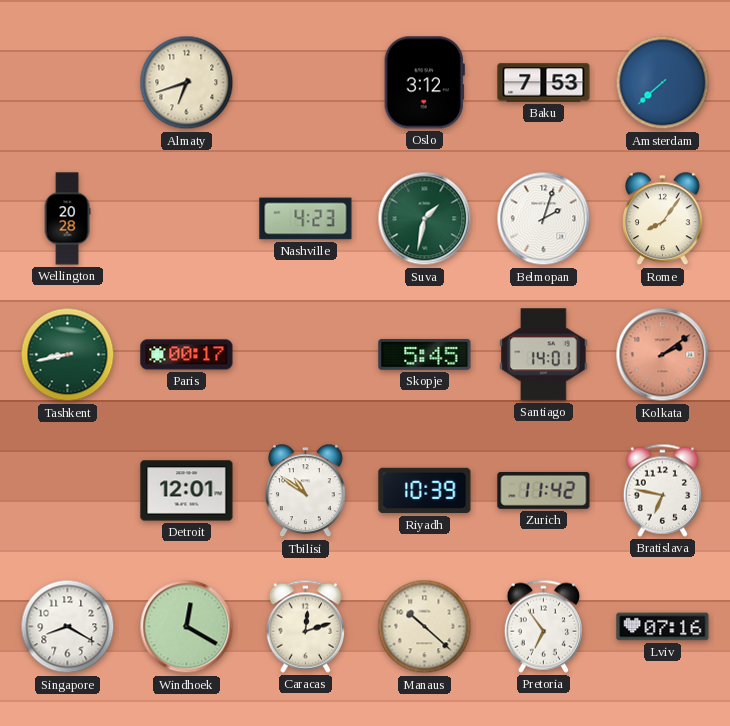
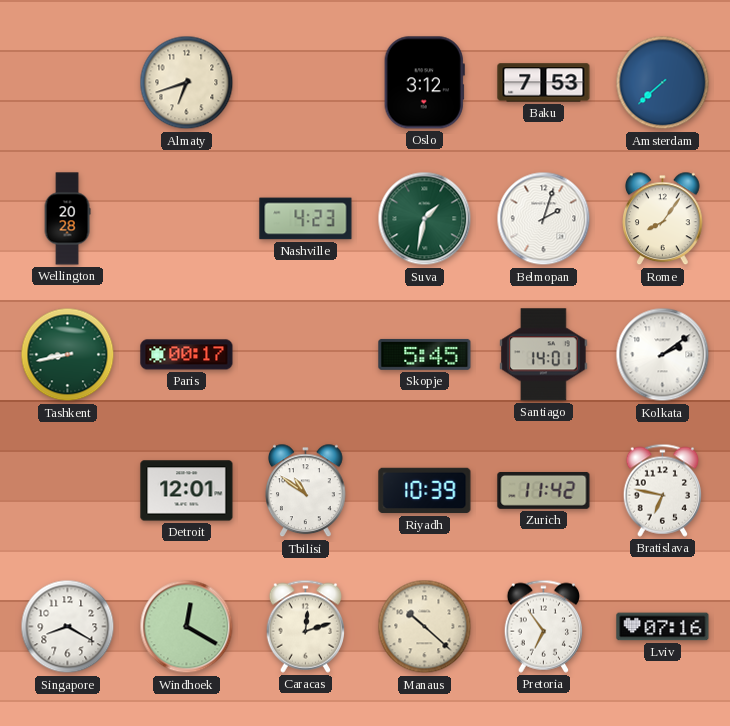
Kolkata dial: salmon -> white (663, 355)
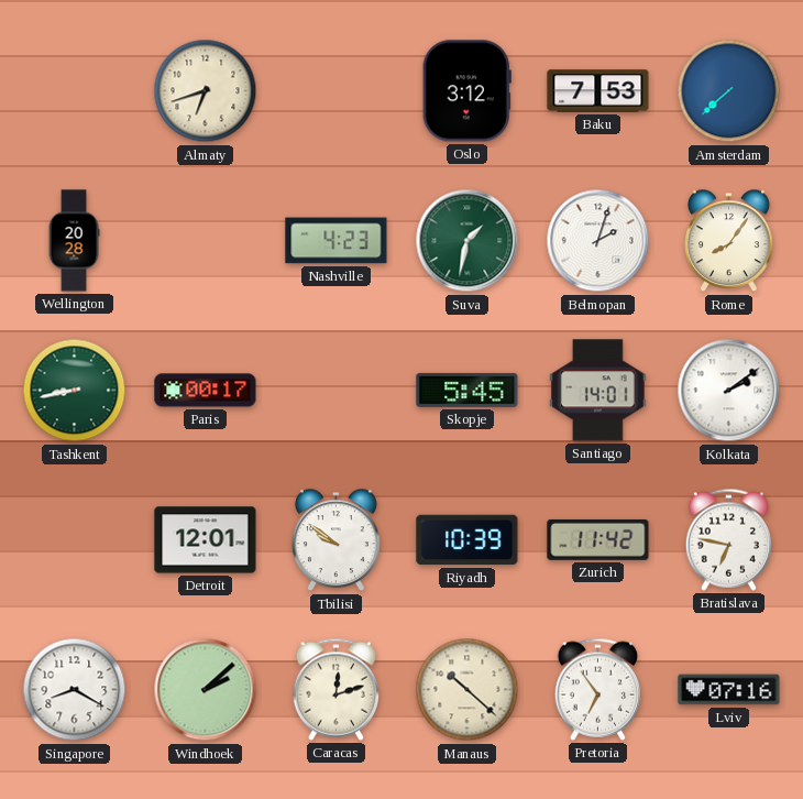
Tbilisi: 10:51 -> 9:51 (337, 540)
Windhoek: 12:20 -> 2:08 (206, 690)
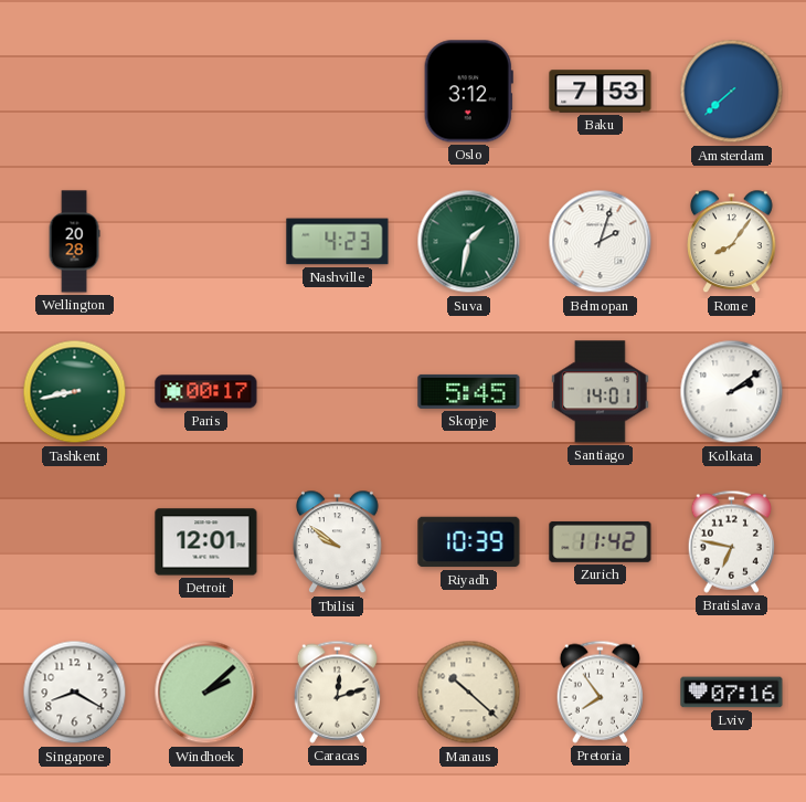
Almaty: 6:42 -> none (206, 91)
Pretoria: 6:54 -> 7:54 (600, 692)
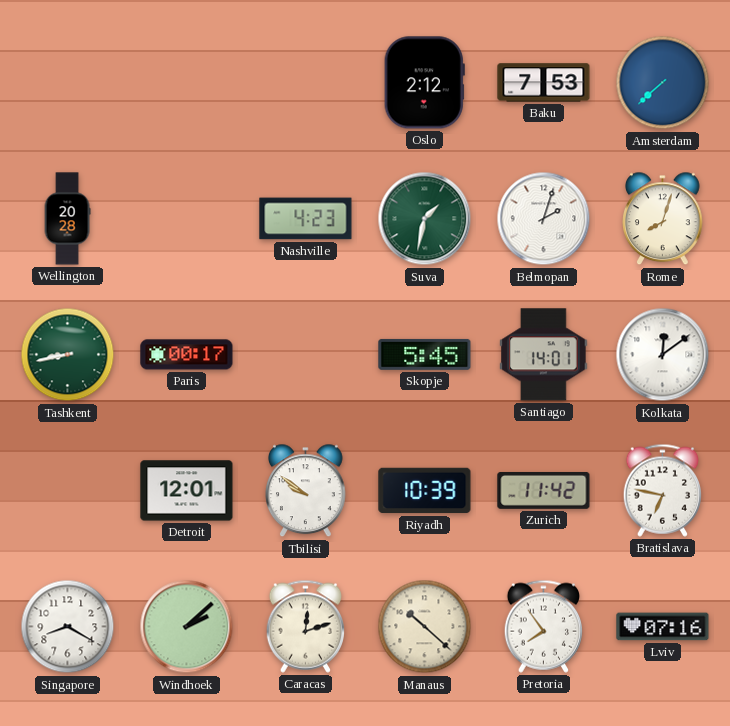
Oslo: 3:12 -> 2:12 (424, 83)
Rome: 8:06 -> 8:03 (663, 219)
Kolkata: 2:09 -> 12:09 (663, 355)
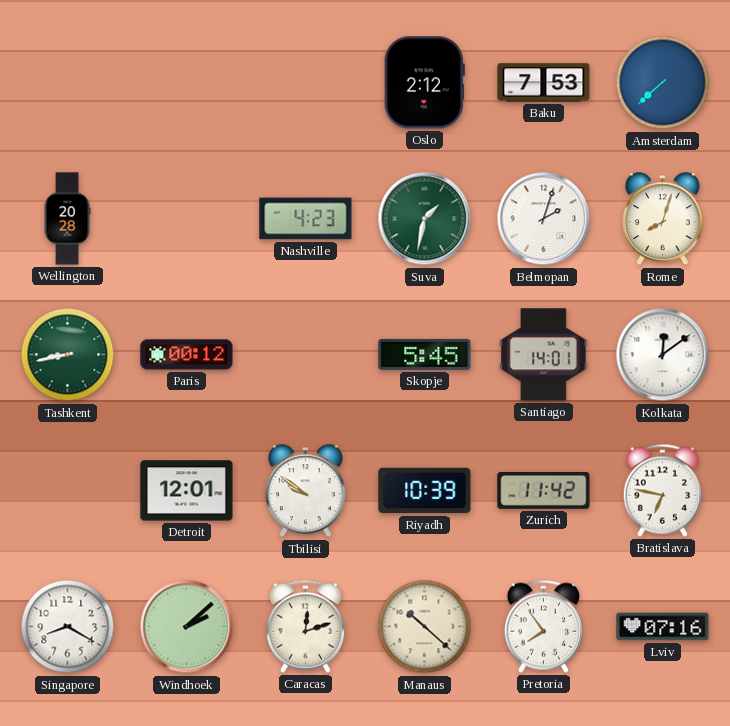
Paris: 00:17 -> 00:12 (187, 355)
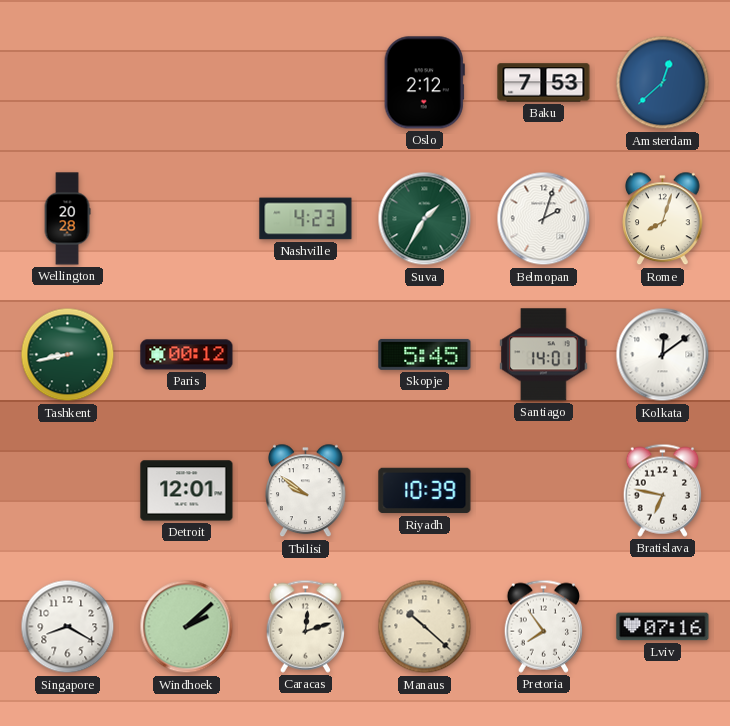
Amsterdam: 7:38 -> 12:38 (663, 83)
Suva: 1:32 -> 1:35 (425, 219)
Zurich: 11:42 -> none (544, 490)
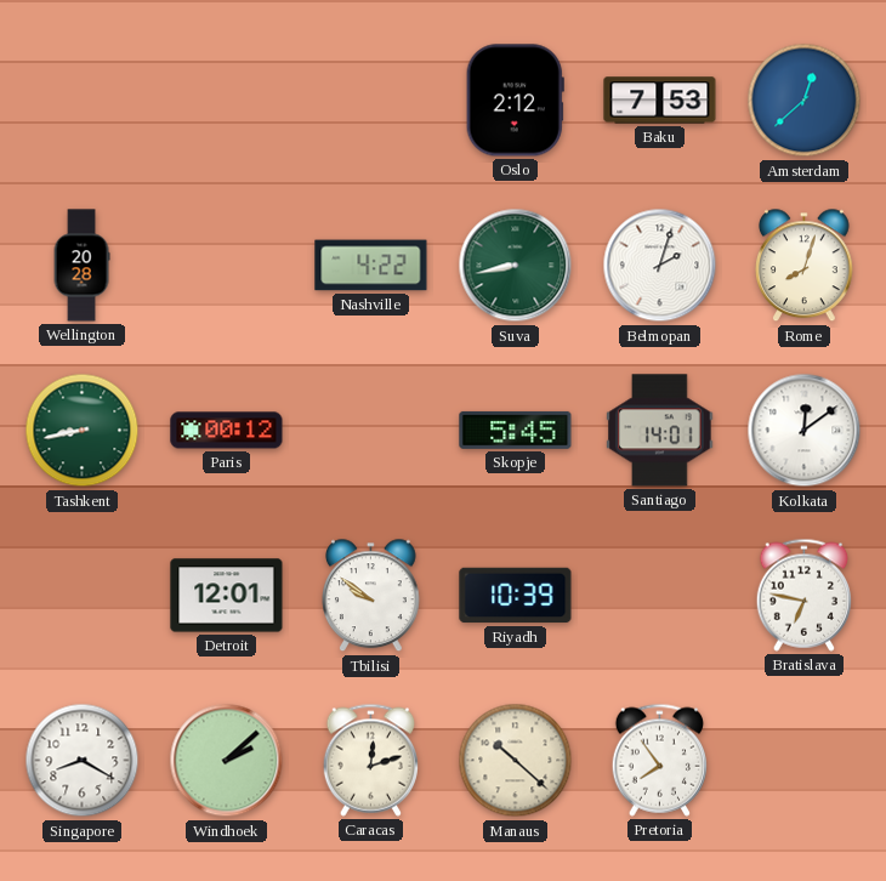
Nashville: 4:23 -> 4:22 (371, 266)
Suva: 1:35 -> 8:43 (516, 266)
Lviv: 07:16 -> none (663, 627)
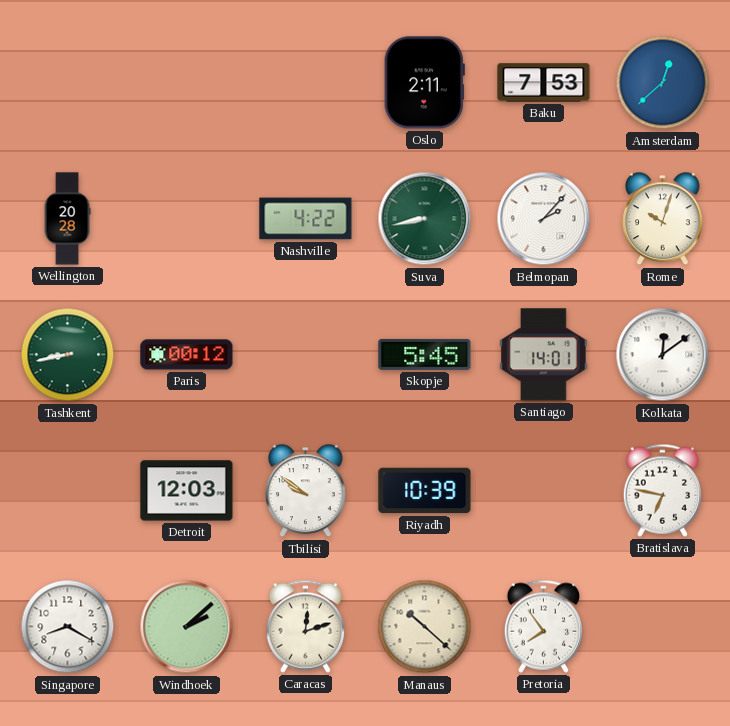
Oslo: 2:12 -> 2:11 (424, 83)
Belmopan: 2:03 -> 2:07 (544, 219)
Rome: 8:03 -> 10:03 (663, 219)
Detroit: 12:01 -> 12:03 (187, 491)
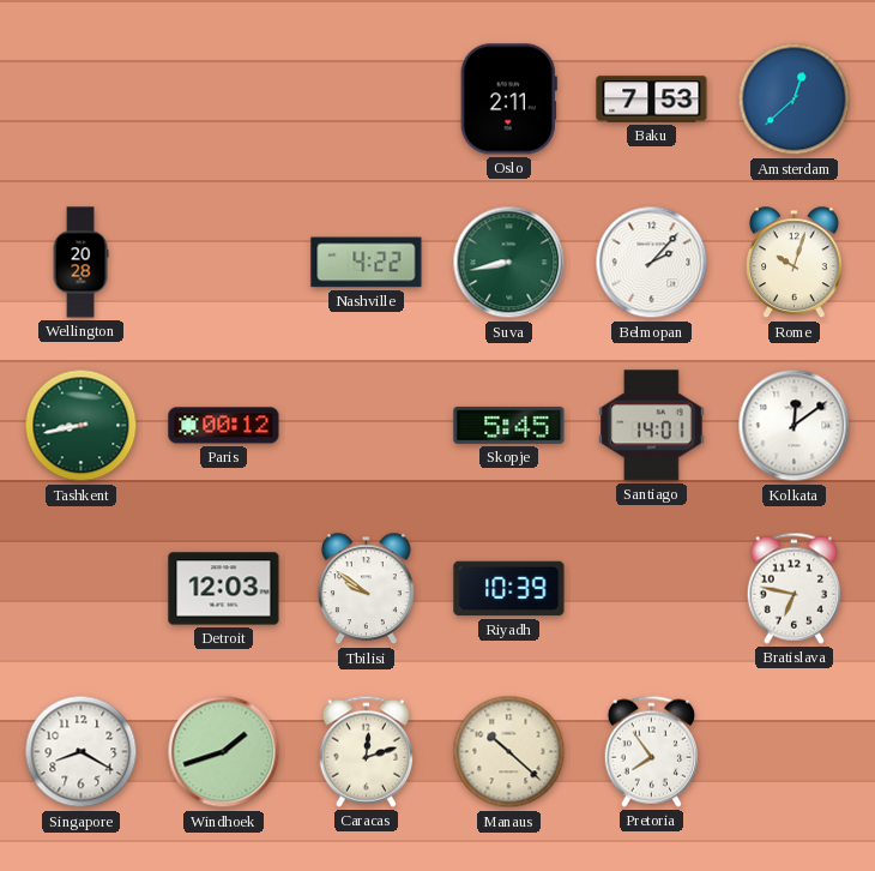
Windhoek: 2:08 -> 1:42 (224, 752)
